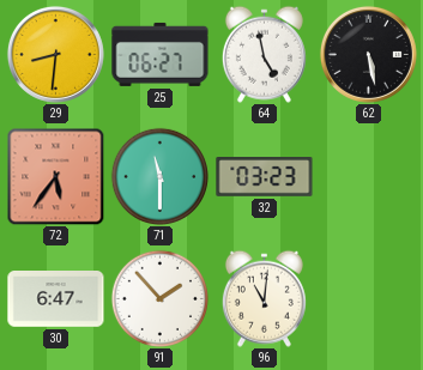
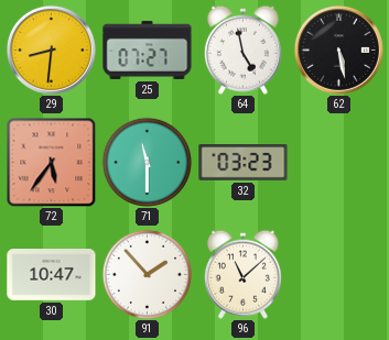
25: 06:27 -> 07:27 (148, 50)
30: 6:47 -> 10:47 (52, 275)
96: 11:01 -> 11:08 (242, 274)
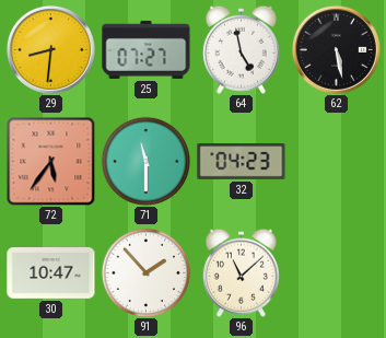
32: 03:23 -> 04:23 (242, 162)
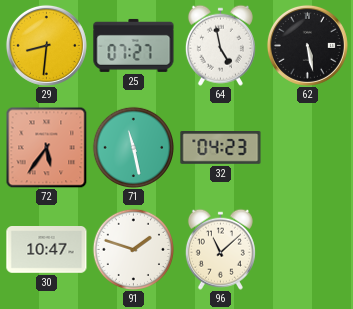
71: 11:30 -> 11:28 (133, 147)
91: 1:53 -> 1:48 (133, 249)
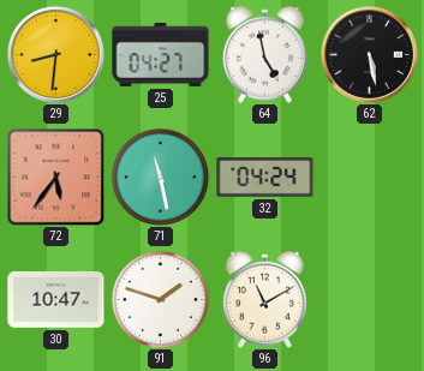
25: 07:27 -> 04:27 (161, 54)
32: 04:23 -> 04:24 (265, 178)
96: 11:08 -> 11:10 (264, 299)
